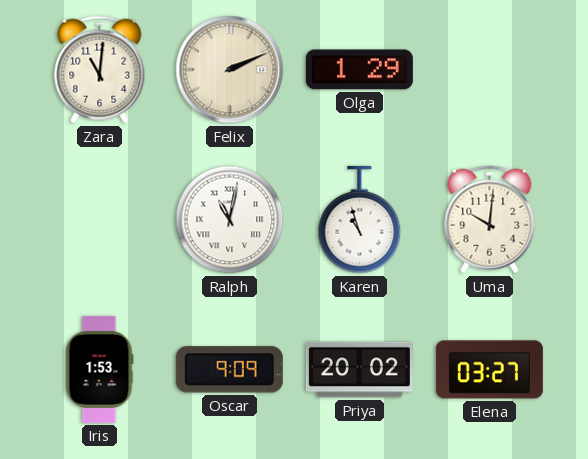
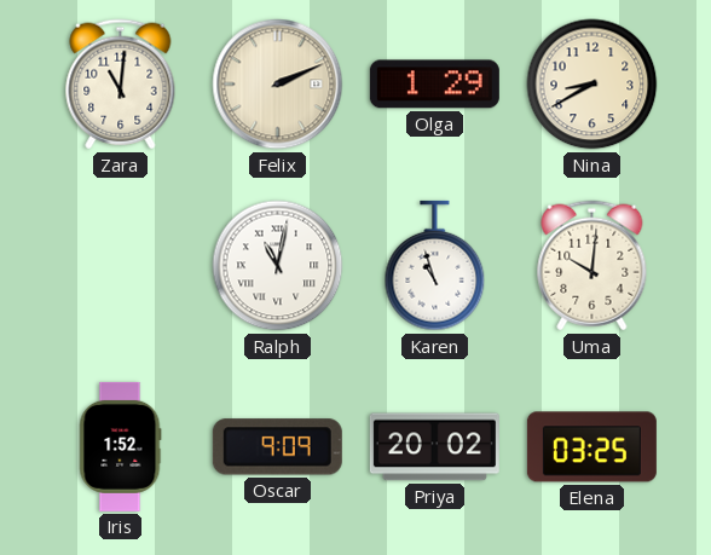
Nina: none -> 8:40 (592, 85)
Iris: 1:53 -> 1:52 (121, 446)
Elena: 03:27 -> 03:25 (591, 447)
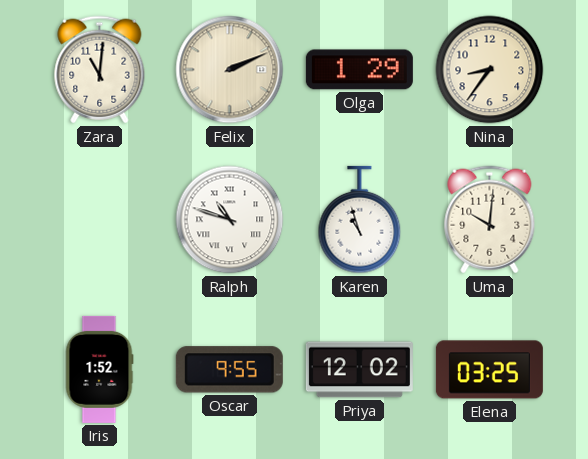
Nina: 8:40 -> 8:36 (490, 70)
Ralph: 11:02 -> 10:48 (230, 220)
Oscar: 9:09 -> 9:55 (229, 370)
Priya: 20:02 -> 12:02 (359, 370)
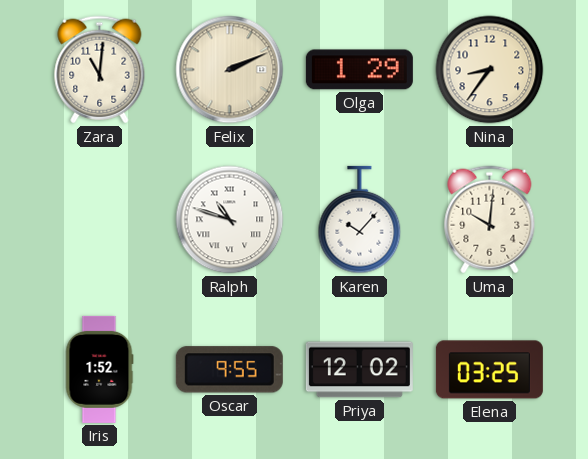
Karen: 10:57 -> 10:07 (360, 220)
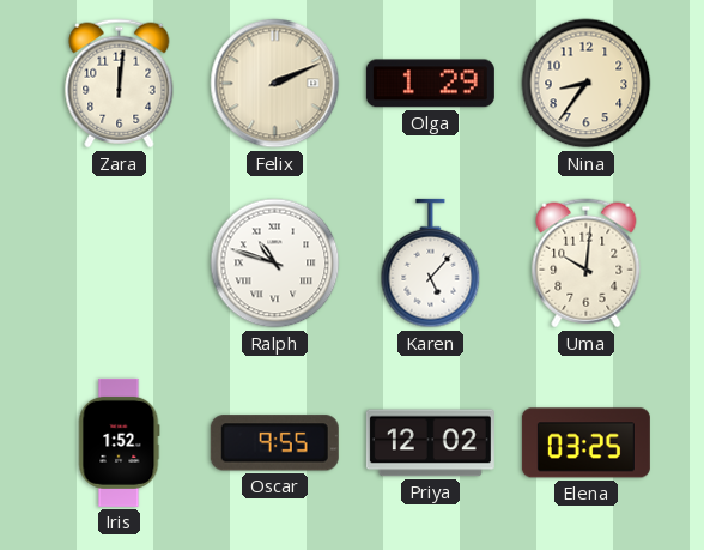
Zara: 11:01 -> 12:01 (120, 84)
Karen: 10:07 -> 5:07 (431, 264)
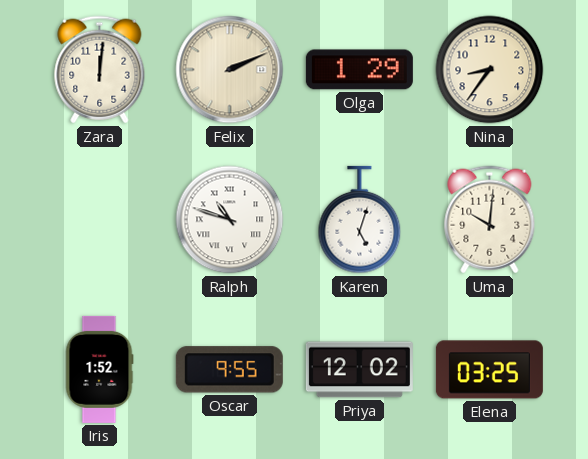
Karen: 5:07 -> 5:03 (360, 220)
